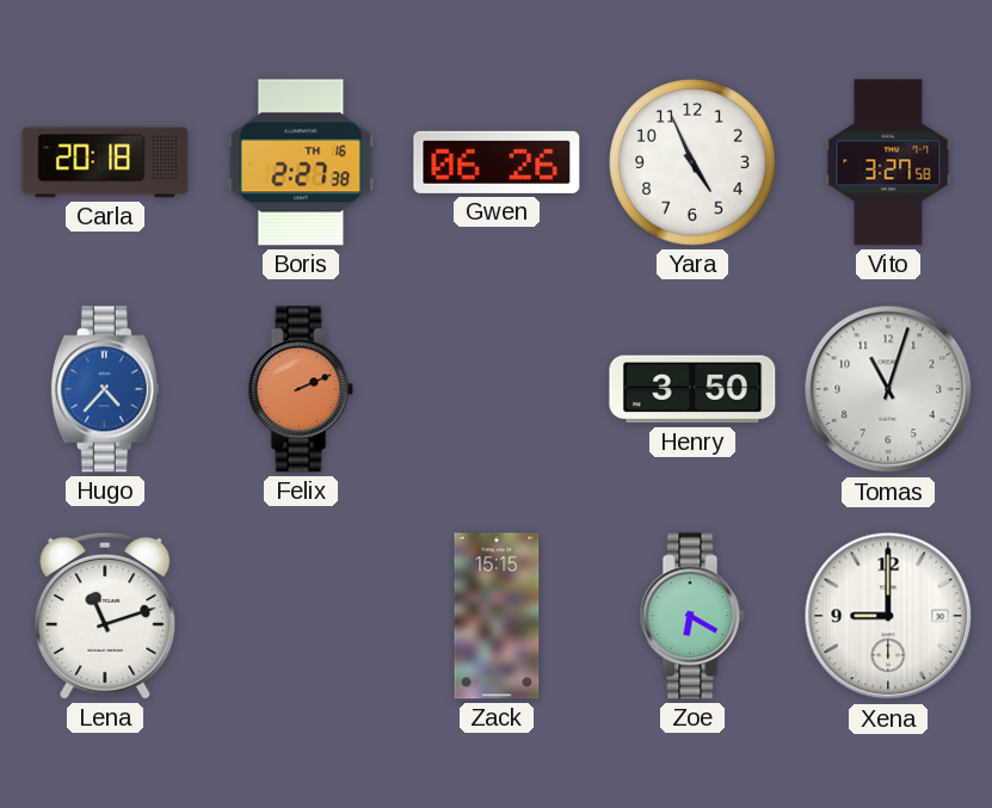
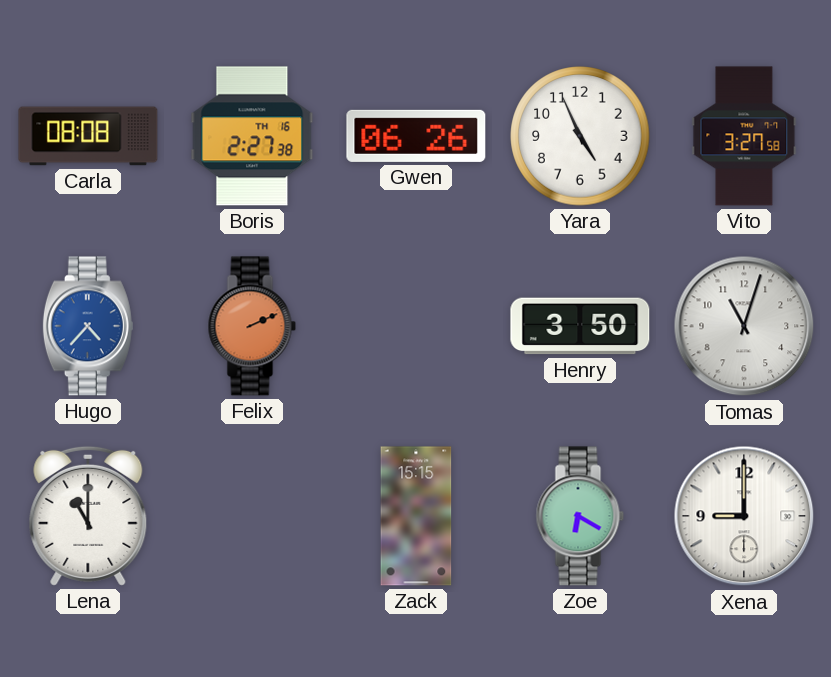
Carla: 20:18 -> 08:08 (88, 136)
Lena: 11:12 -> 11:00 (88, 516)
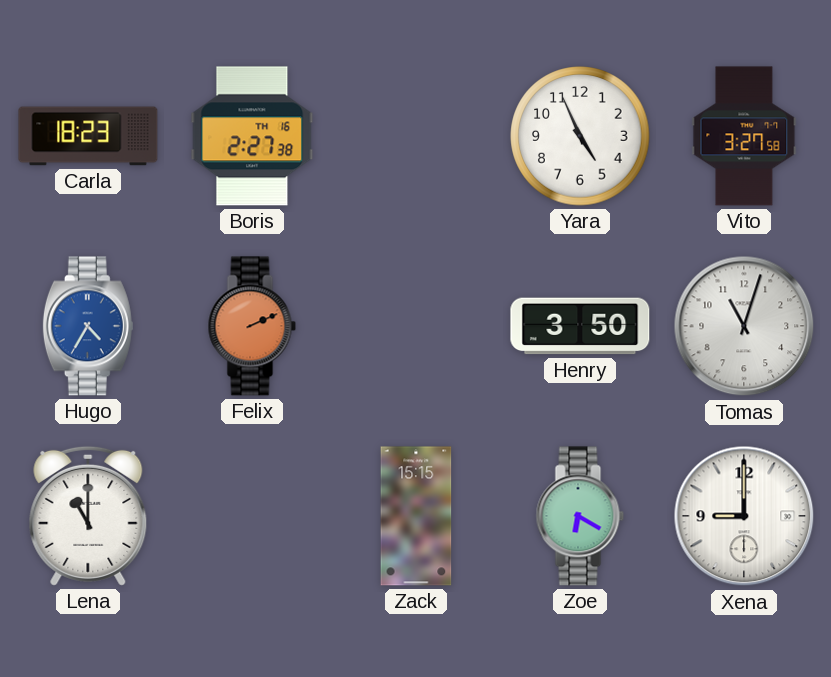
Carla: 08:08 -> 18:23 (88, 136)
Gwen: 06:26 -> none (416, 136)
Hugo: 4:37 -> 4:35 (88, 326)
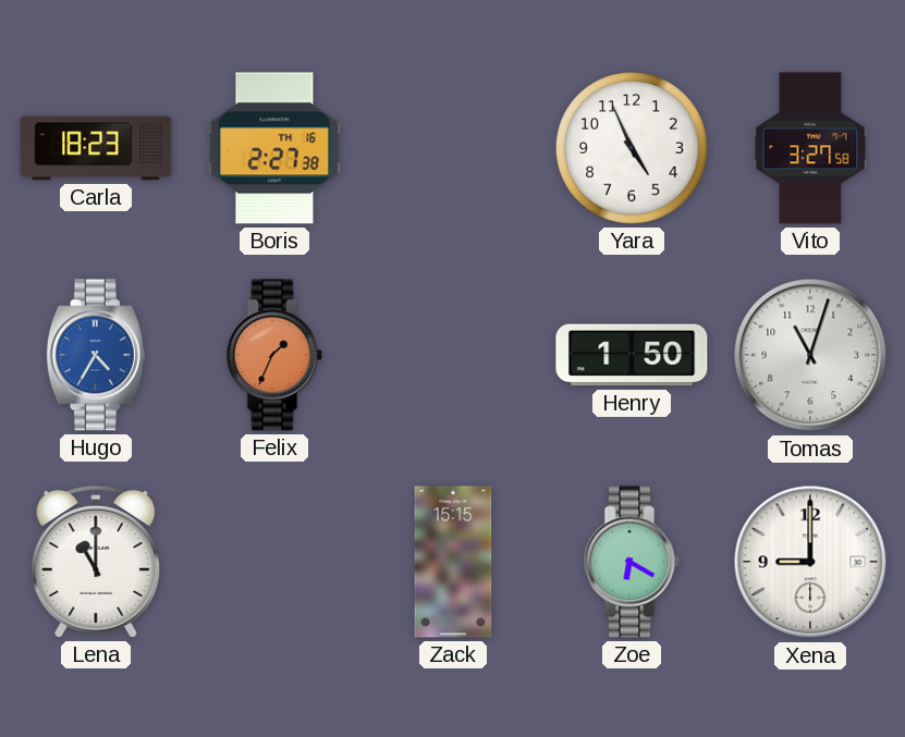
Felix: 2:11 -> 1:34 (274, 355)
Henry: 3:50 -> 1:50 (632, 355)
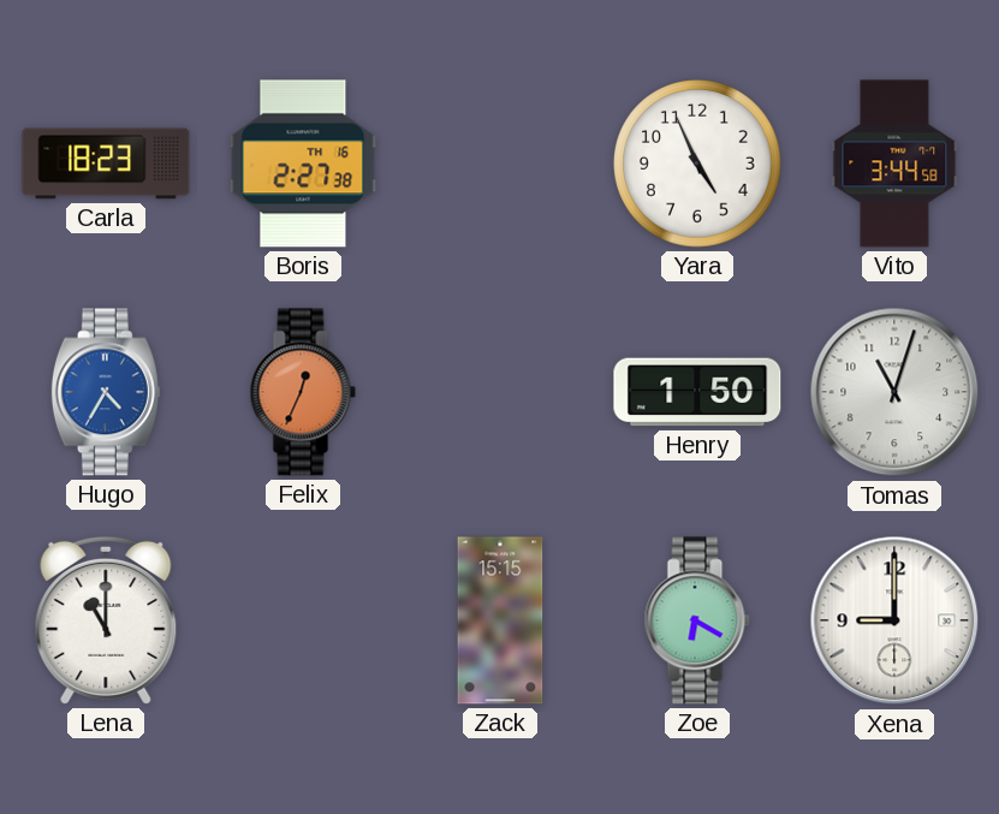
Vito: 3:27 -> 3:44 (894, 164)
Felix: 1:34 -> 12:34 (303, 392)
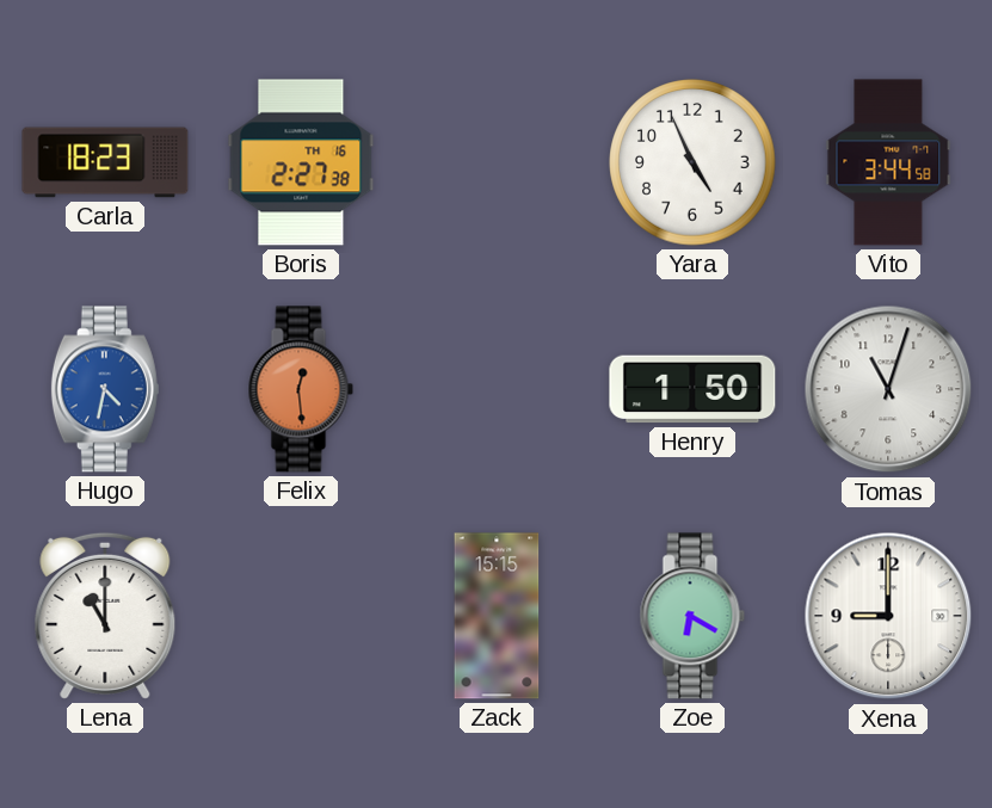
Hugo: 4:35 -> 4:32 (105, 389)
Felix: 12:34 -> 12:29 (301, 389)
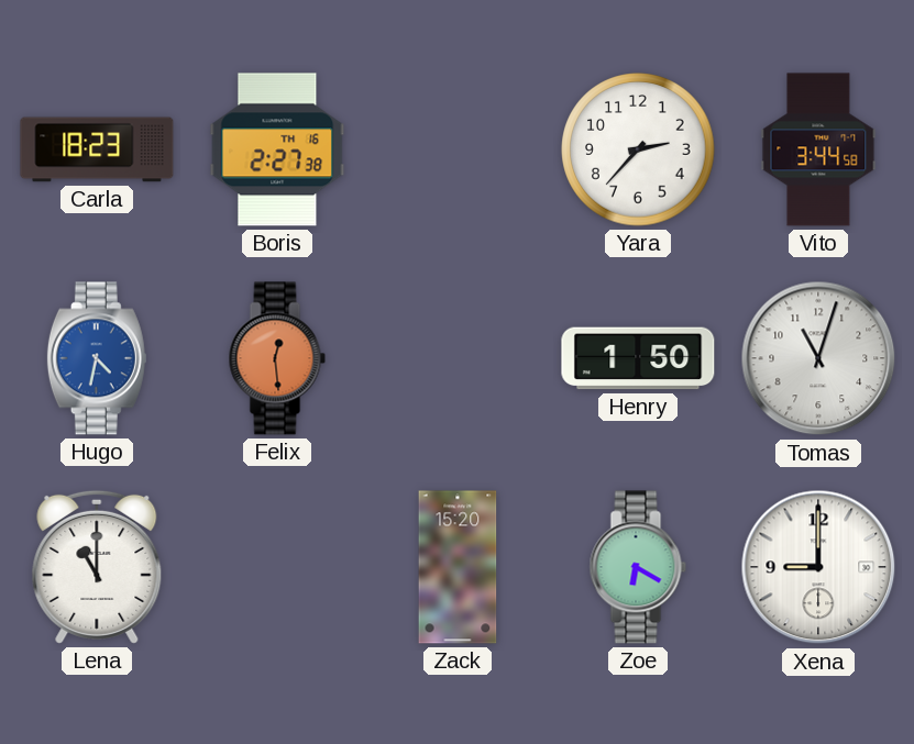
Yara: 4:56 -> 2:37 (638, 149)
Zack: 15:15 -> 15:20 (458, 567)
